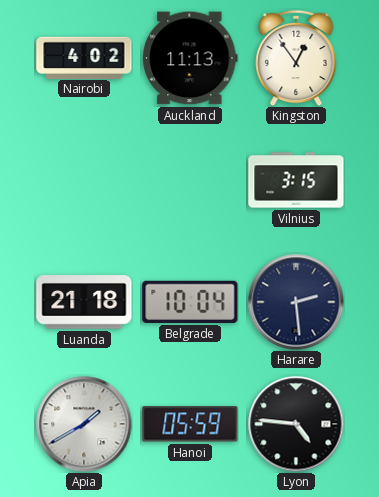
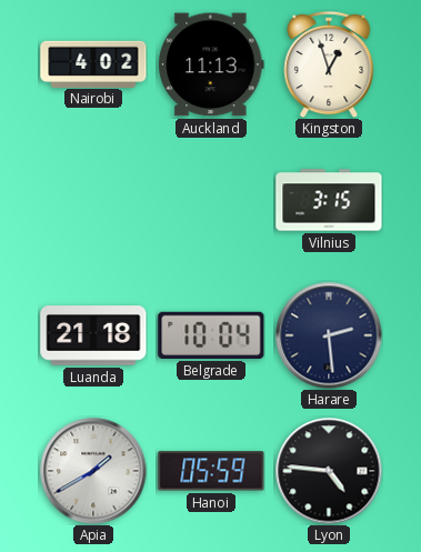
Kingston: 12:54 -> 12:57 (329, 64)
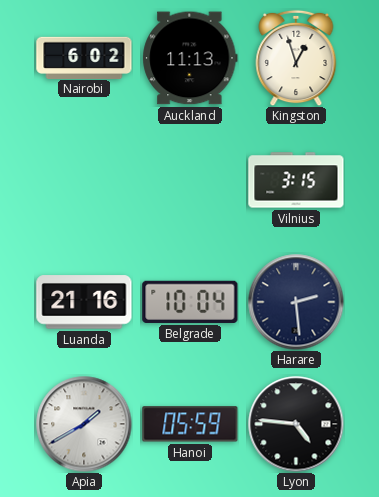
Nairobi: 4:02 -> 6:02 (84, 57)
Luanda: 21:18 -> 21:16 (84, 302)
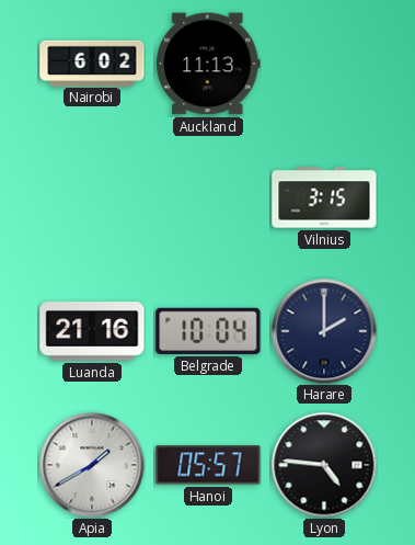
Kingston: 12:57 -> none (296, 58)
Harare: 2:29 -> 2:00 (324, 331)
Hanoi: 05:59 -> 05:57 (208, 465)
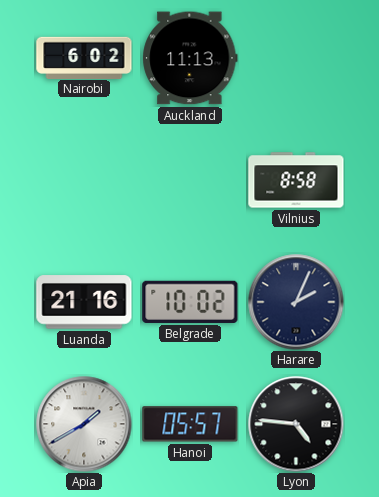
Vilnius: 3:15 -> 8:58 (296, 180)
Belgrade: 10:04 -> 10:02 (190, 302)
Harare: 2:00 -> 2:04 (296, 302)
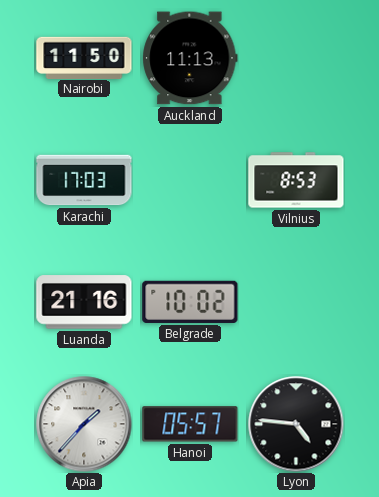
Nairobi: 6:02 -> 11:50 (84, 57)
Karachi: none -> 17:03 (84, 180)
Vilnius: 8:58 -> 8:53 (296, 180)
Harare: 2:04 -> none (296, 302)
Apia: 1:40 -> 1:37 (84, 424)
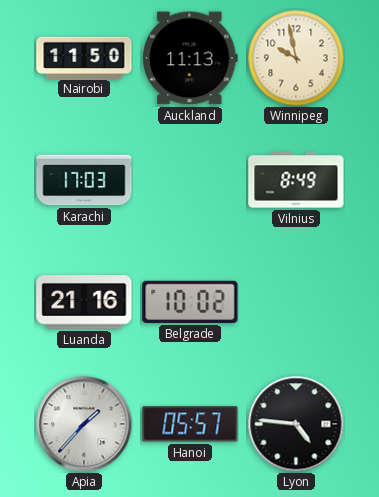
Winnipeg: none -> 9:58 (296, 58)
Vilnius: 8:53 -> 8:49 (296, 180)
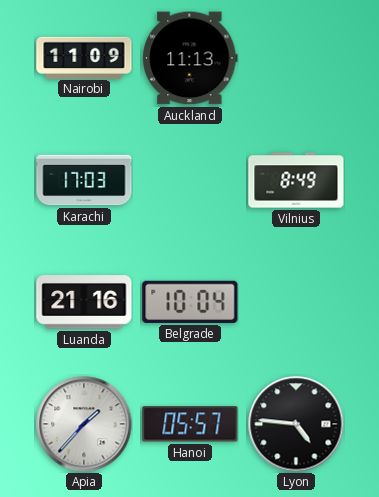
Nairobi: 11:50 -> 11:09 (84, 57)
Winnipeg: 9:58 -> none (296, 58)
Belgrade: 10:02 -> 10:04 (190, 302)
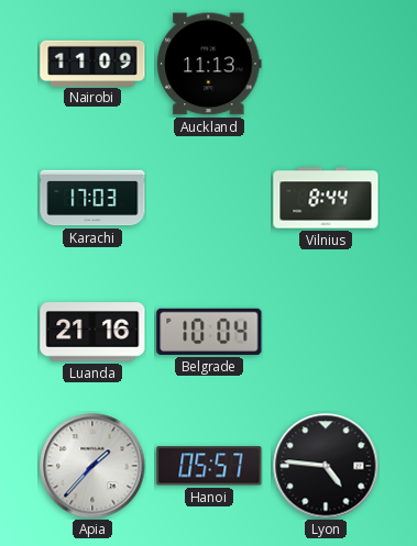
Vilnius: 8:49 -> 8:44 (326, 198)
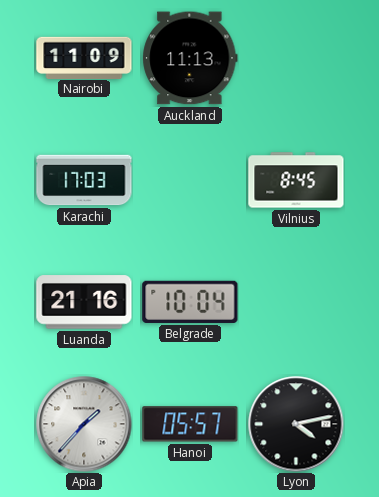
Vilnius: 8:44 -> 8:45 (296, 180)
Lyon: 4:46 -> 4:13 (296, 424)
